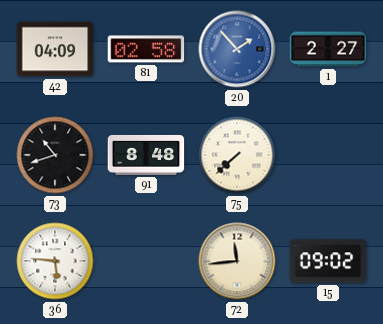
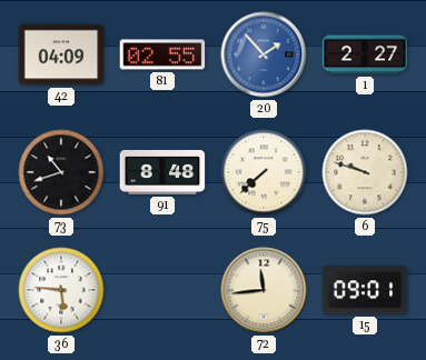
81: 02:58 -> 02:55 (162, 54)
6: none -> 9:48 (365, 172)
15: 09:02 -> 09:01 (365, 290)
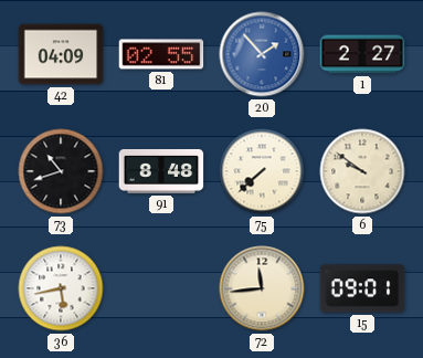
6: 9:48 -> 9:51 (362, 171)
36: 5:46 -> 5:43 (61, 288)
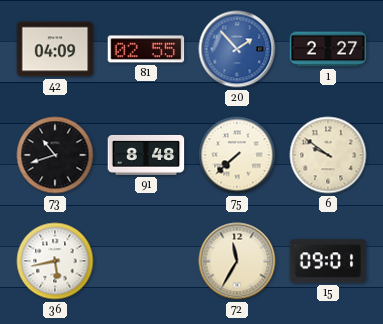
72: 11:44 -> 11:35 (237, 261)
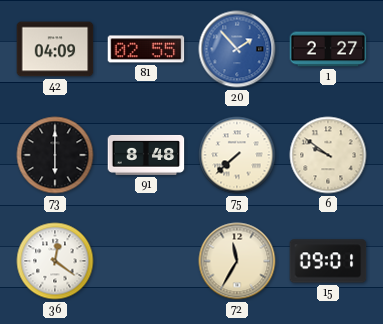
73: 10:42 -> 6:00 (55, 155)
36: 5:43 -> 12:21 (55, 261)
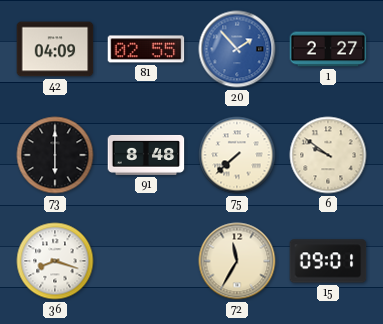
36: 12:21 -> 8:18 (55, 261)
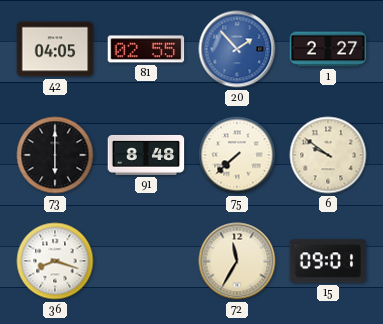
42: 04:09 -> 04:05 (55, 49)
